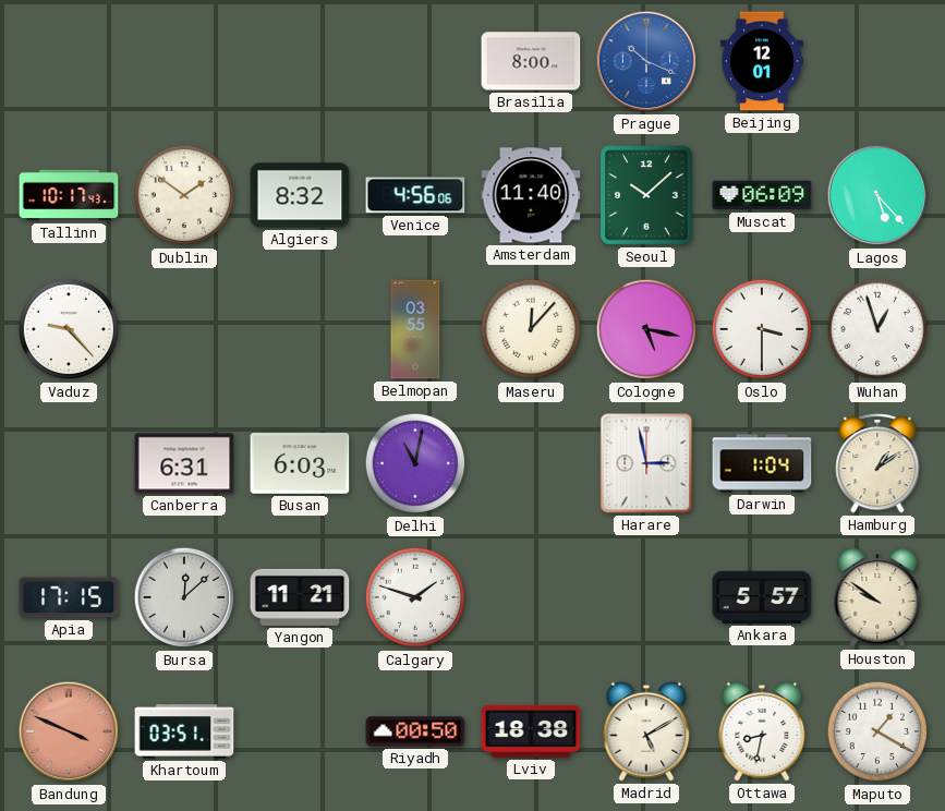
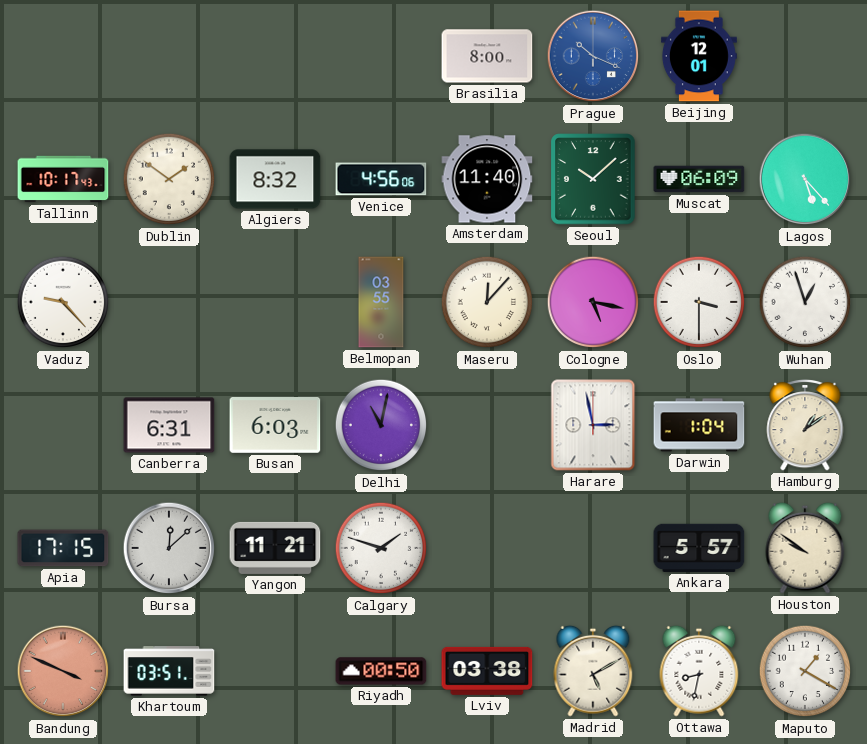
Lviv: 18:38 -> 03:38 (487, 671)
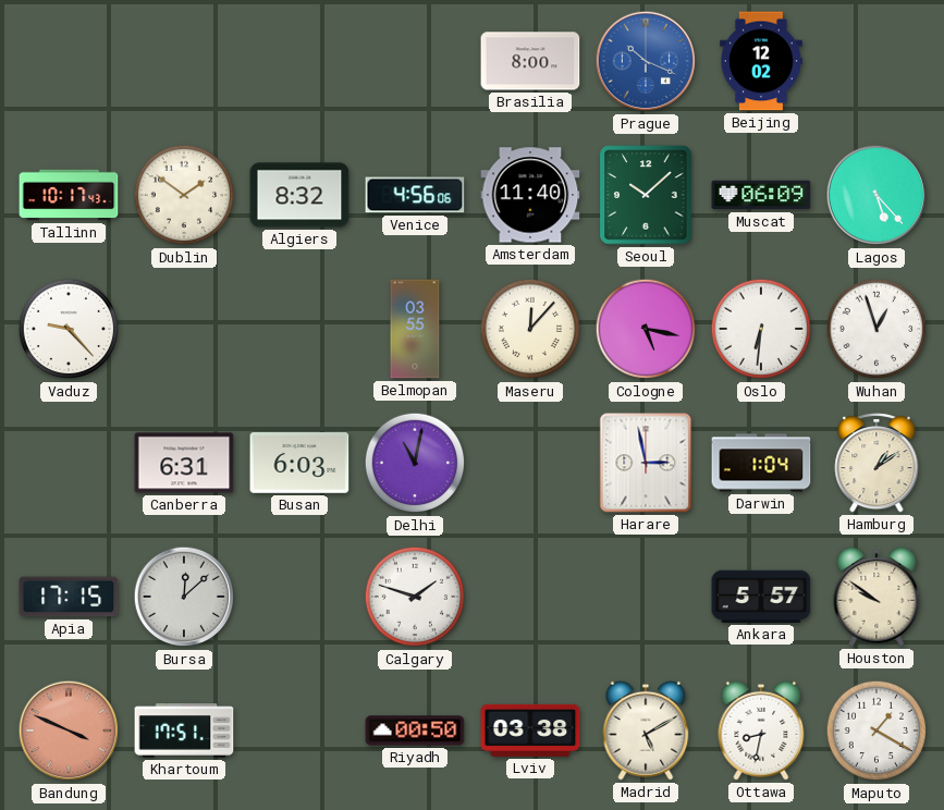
Beijing: 12:01 -> 12:02 (761, 61)
Oslo: 3:30 -> 6:31 (761, 329)
Yangon: 11:21 -> none (275, 548)
Khartoum: 03:51 -> 17:51 (184, 731)
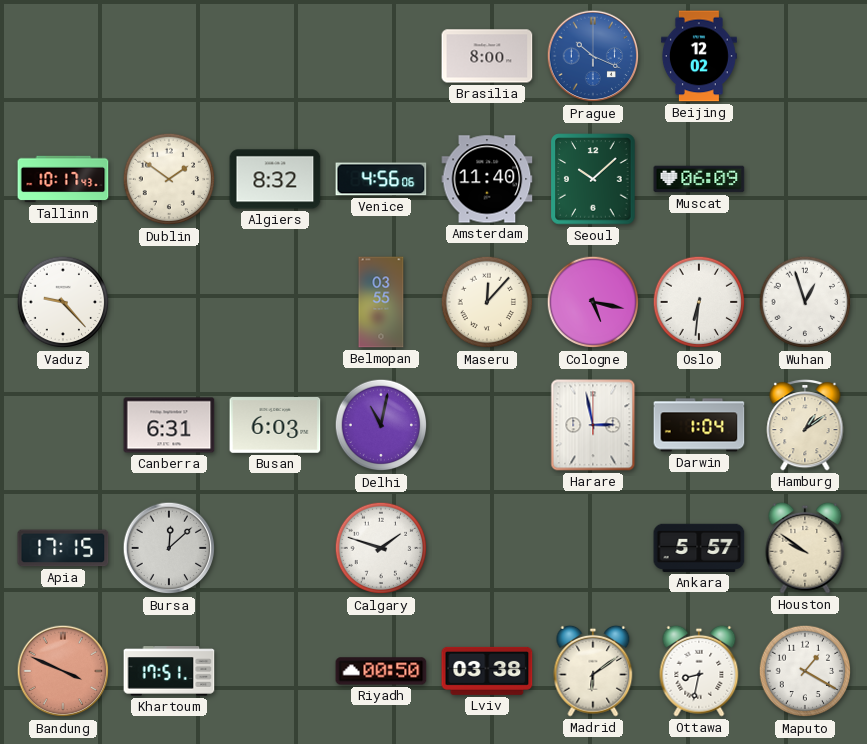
Lagos: 5:23 -> none (876, 195)
Madrid: 5:10 -> 6:09 (593, 671)
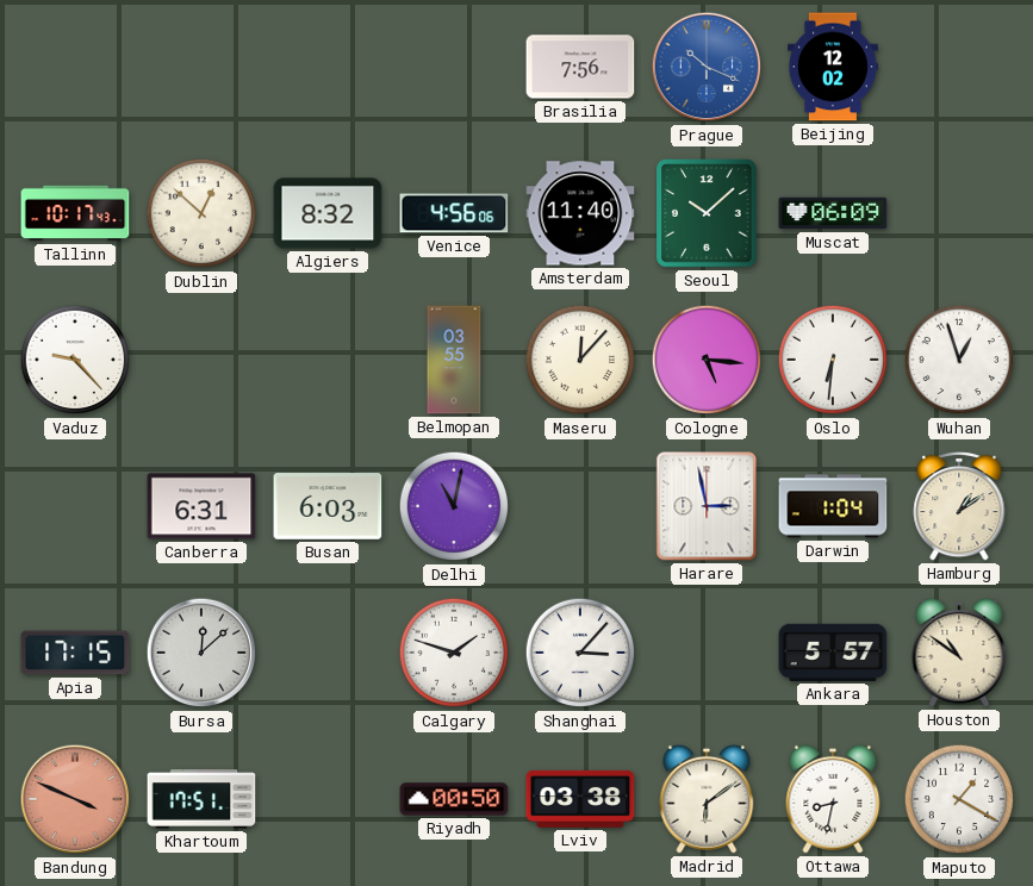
Brasilia: 8:00 -> 7:56 (580, 67)
Dublin: 1:51 -> 12:52 (201, 213)
Cologne: 5:17 -> 5:16 (707, 360)
Shanghai: none -> 3:07 (580, 653)
Houston: 9:51 -> 10:51 (959, 653)
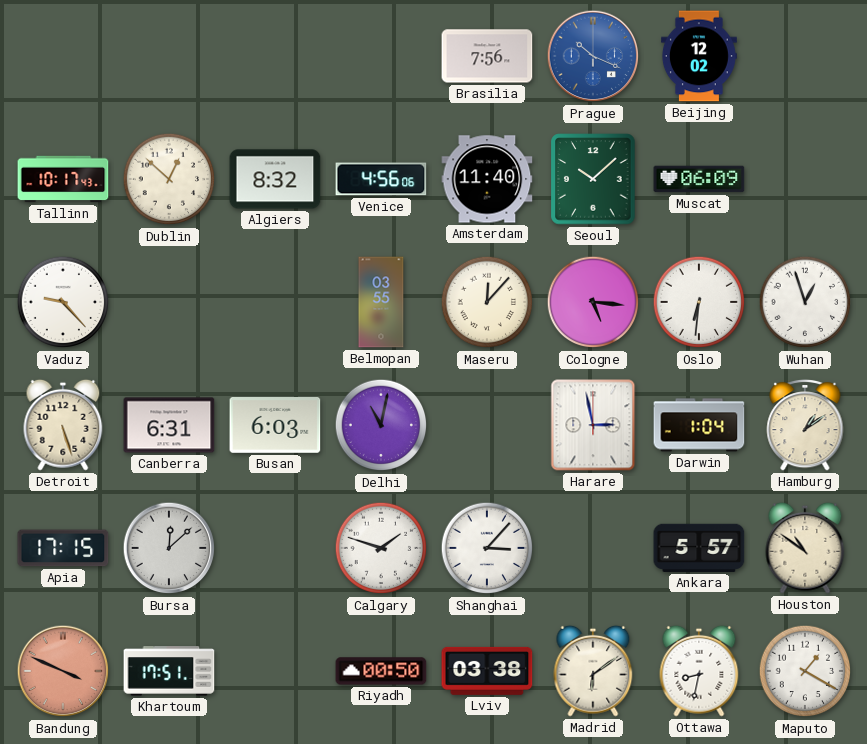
Detroit: none -> 5:27 (63, 425)
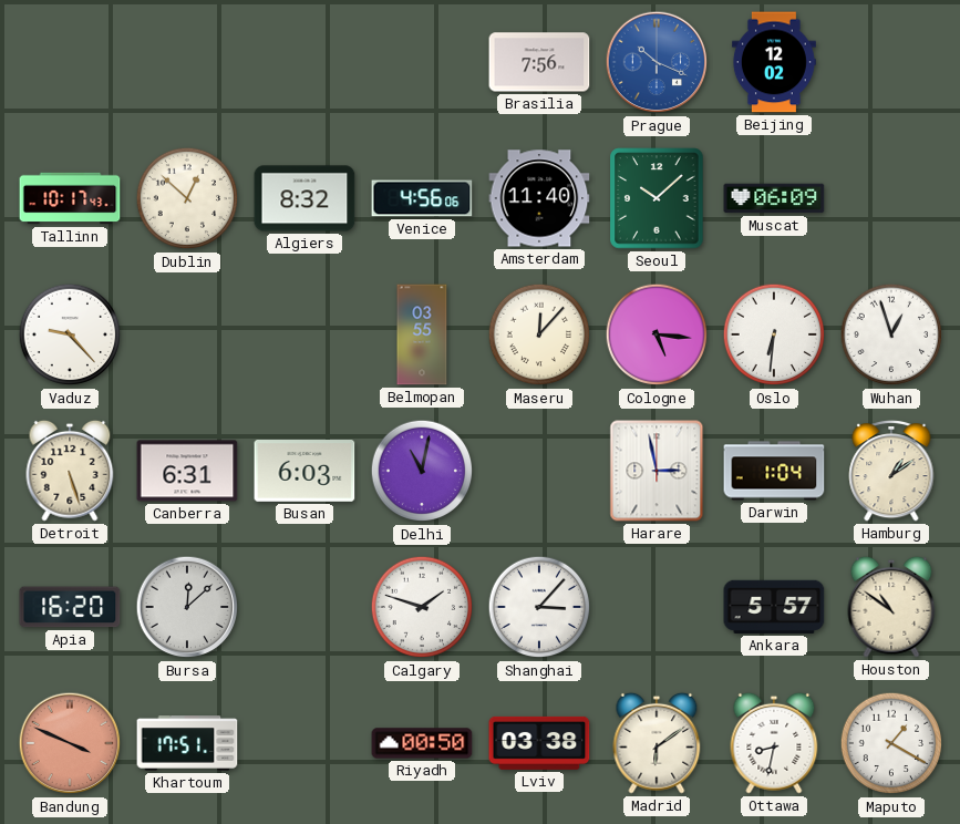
Apia: 17:15 -> 16:20 (70, 607)
